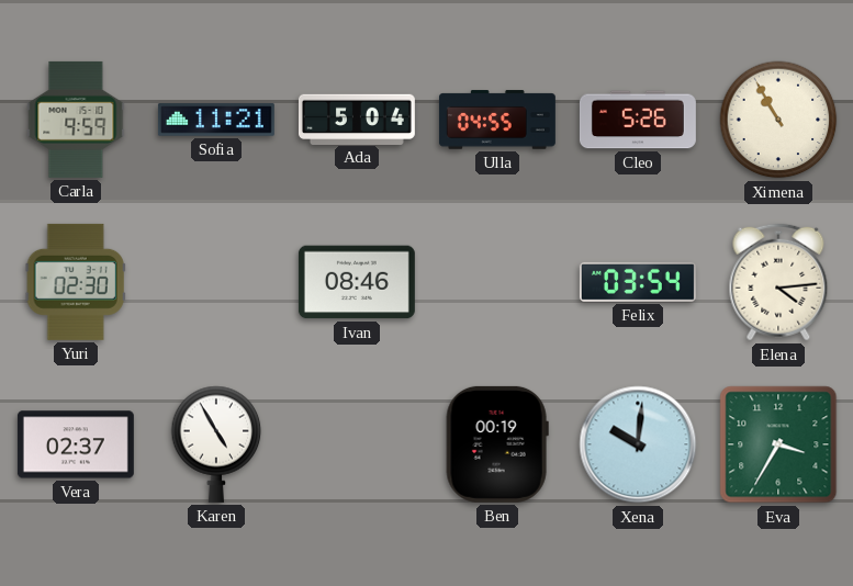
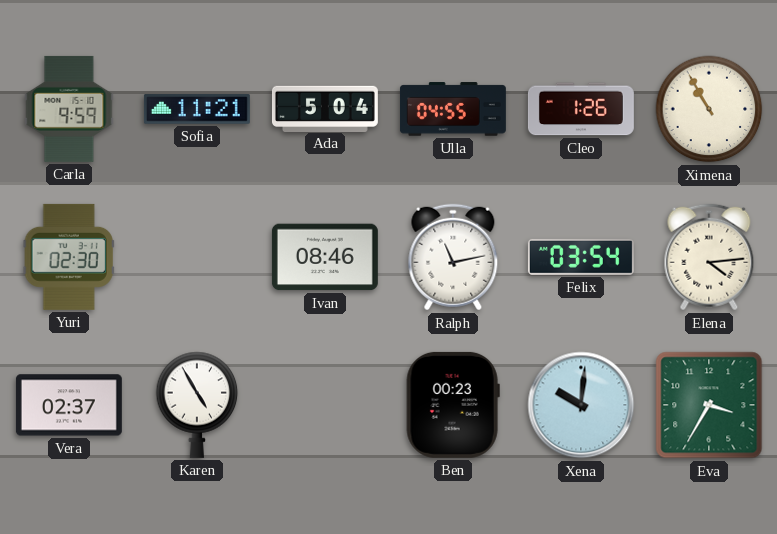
Cleo: 5:26 -> 1:26 (581, 109)
Ralph: none -> 11:13 (453, 257)
Ben: 00:19 -> 00:23 (453, 405)
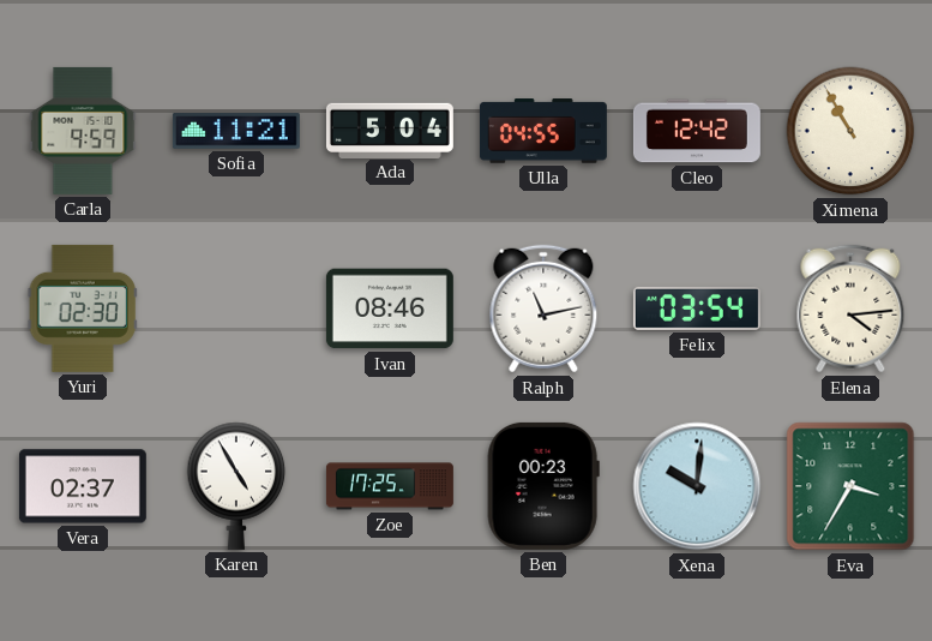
Cleo: 1:26 -> 12:42 (697, 131)
Zoe: none -> 17:25 (390, 486)
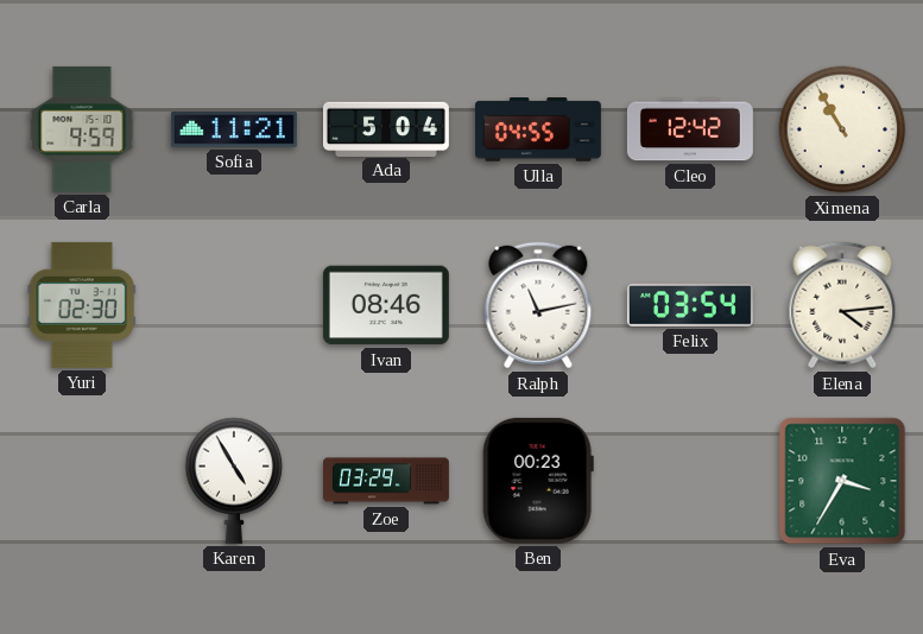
Vera: 02:37 -> none (83, 486)
Zoe: 17:25 -> 03:29 (386, 481)
Xena: 10:01 -> none (697, 486)
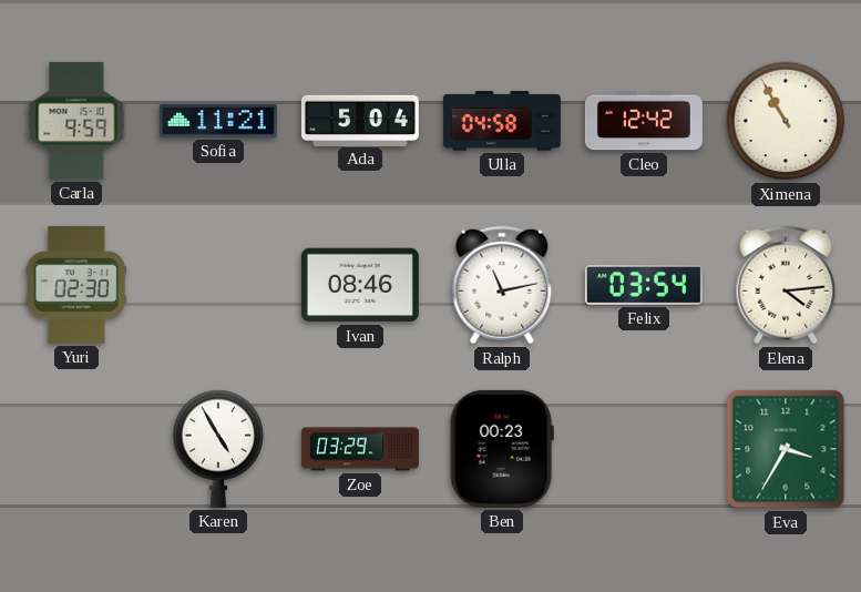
Ulla: 04:55 -> 04:58 (502, 121)
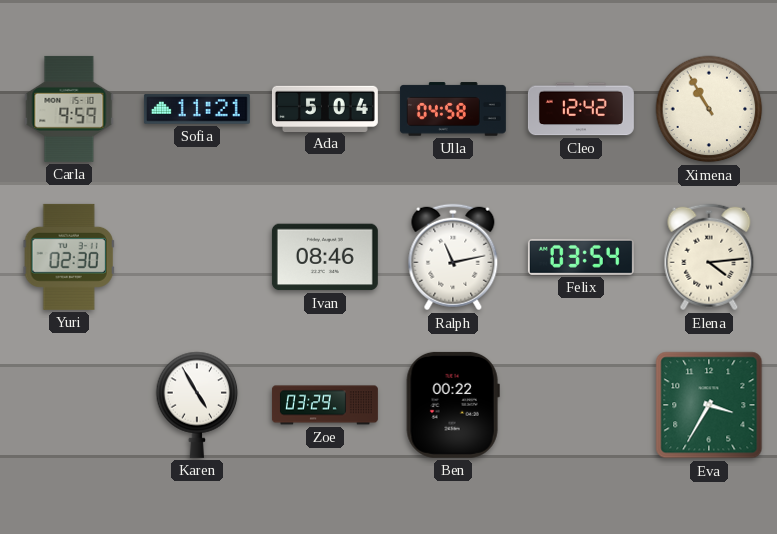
Ben: 00:23 -> 00:22 (453, 405)
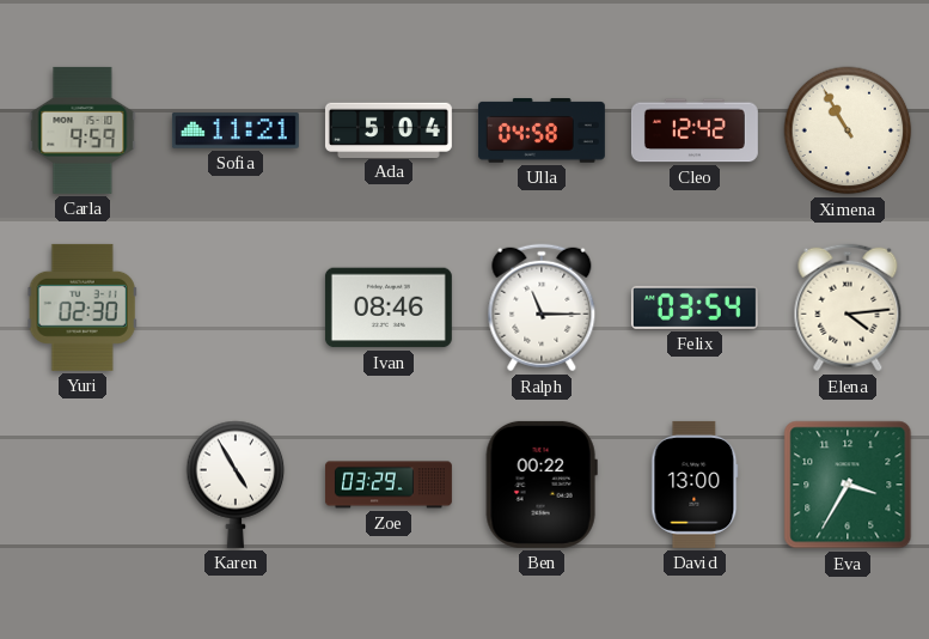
Ralph: 11:13 -> 11:15 (542, 308)
David: none -> 13:00 (695, 485)
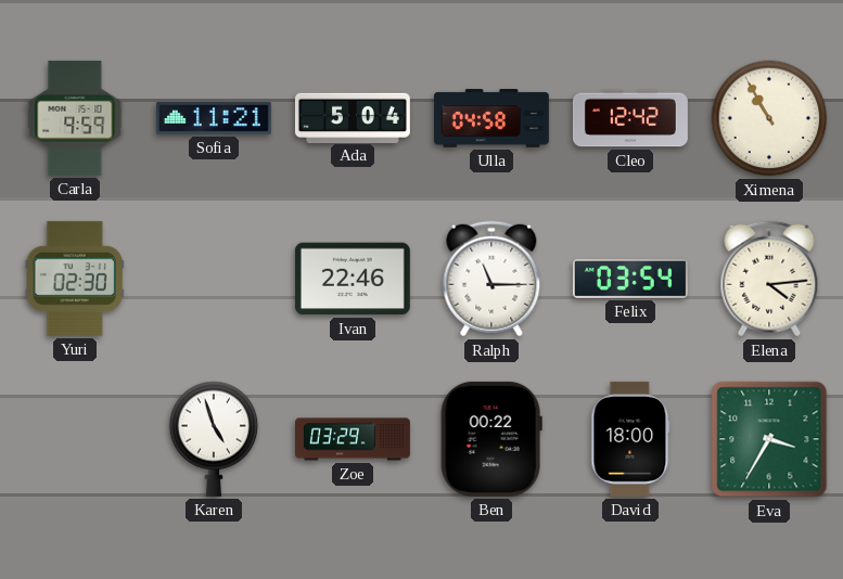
Ivan: 08:46 -> 22:46 (353, 279)
Karen: 4:55 -> 4:57 (214, 439)
David: 13:00 -> 18:00 (630, 439)
